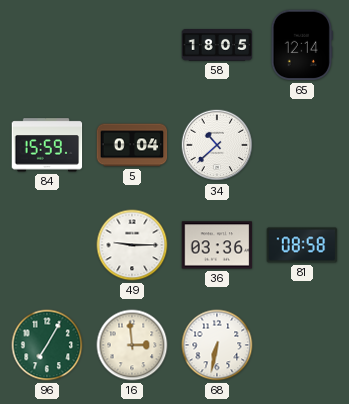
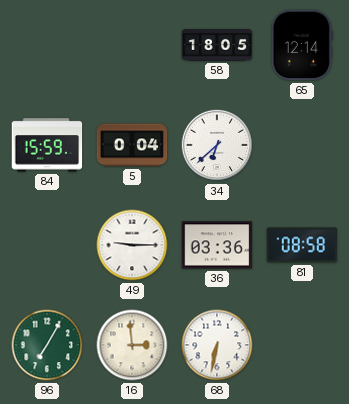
34: 10:38 -> 6:38 (217, 145)
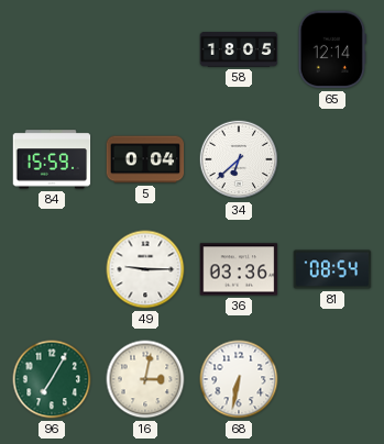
81: 08:58 -> 08:54 (332, 269)
16: 2:59 -> 3:02 (145, 379)
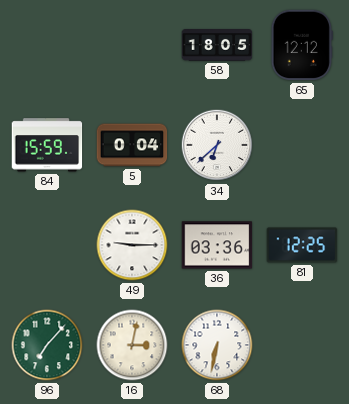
65: 12:14 -> 12:12 (302, 45)
81: 08:54 -> 12:25 (302, 245)
96: 7:05 -> 7:07 (47, 345)
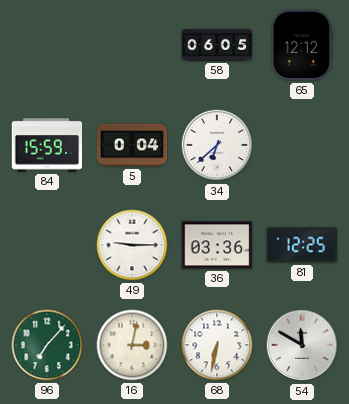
58: 18:05 -> 06:05 (217, 45)
54: none -> 11:50 (302, 345)
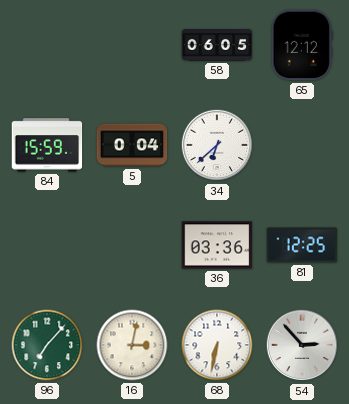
49: 9:15 -> none (132, 245)
54: 11:50 -> 2:53 (302, 345)
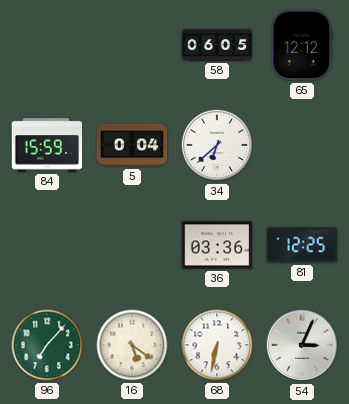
16: 3:02 -> 5:21 (132, 345)
54: 2:53 -> 3:04 (302, 345)
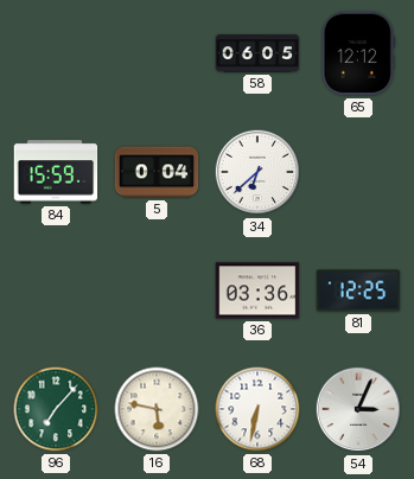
16: 5:21 -> 5:47 (157, 409)
